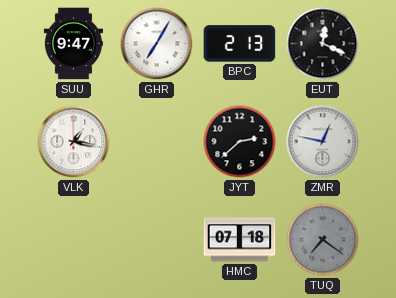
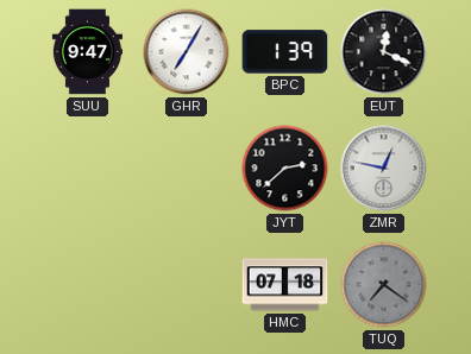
BPC: 2:13 -> 1:39 (285, 52)
VLK: 1:17 -> none (74, 142)
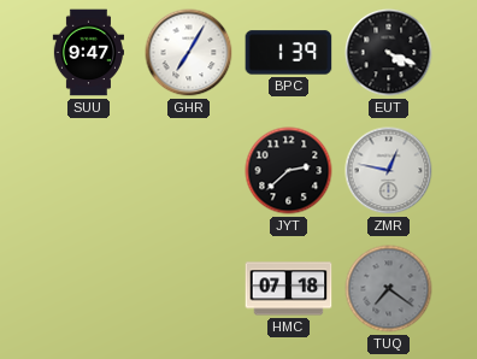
EUT: 12:19 -> 4:19 (389, 53)
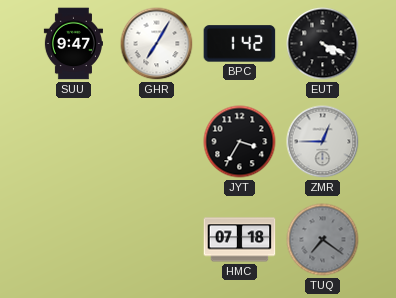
BPC: 1:39 -> 1:42 (240, 44)
JYT: 2:38 -> 3:35 (240, 142)
ZMR: 12:47 -> 12:45 (323, 142)
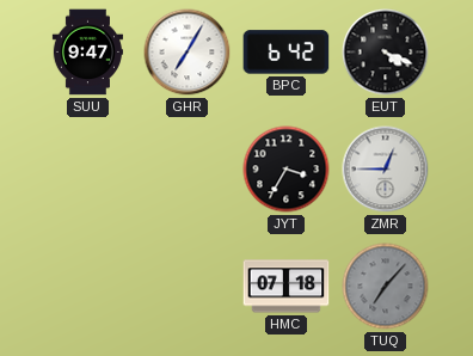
BPC: 1:42 -> 6:42 (287, 53)
TUQ: 7:21 -> 7:07 (386, 287)
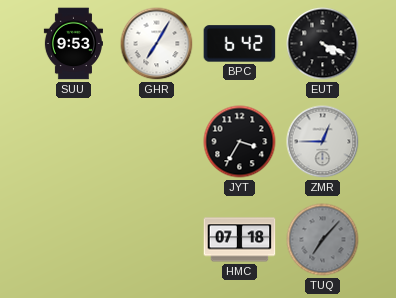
SUU: 9:47 -> 9:53 (73, 44)
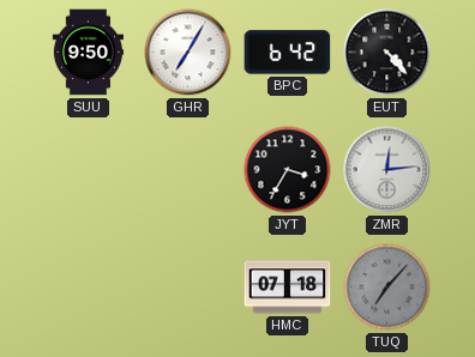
SUU: 9:53 -> 9:50 (88, 53)
EUT: 4:19 -> 4:23 (387, 53)
ZMR: 12:45 -> 12:14 (387, 170)
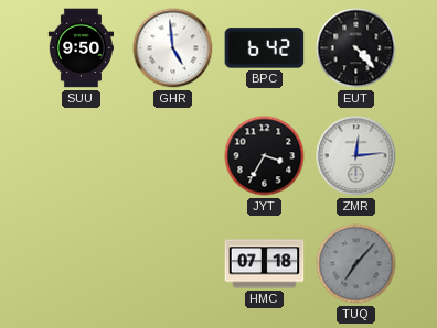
GHR: 7:05 -> 4:59 (173, 48)
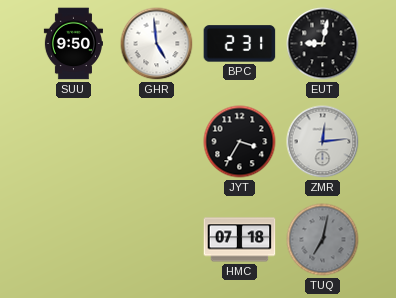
BPC: 6:42 -> 2:31 (240, 44)
EUT: 4:23 -> 9:02 (323, 44)
TUQ: 7:07 -> 7:02 (323, 240)
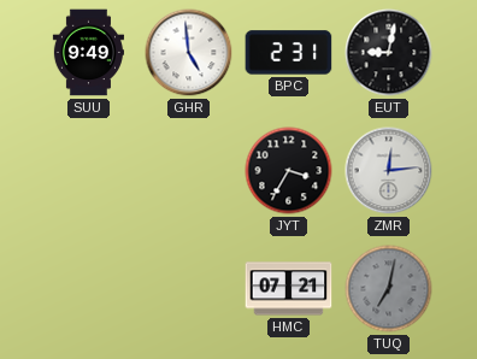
SUU: 9:50 -> 9:49 (88, 53)
HMC: 07:18 -> 07:21 (289, 289)
